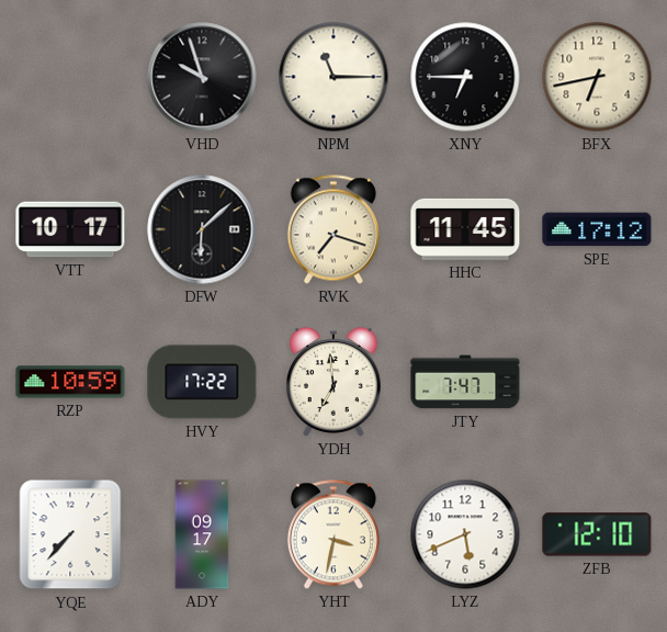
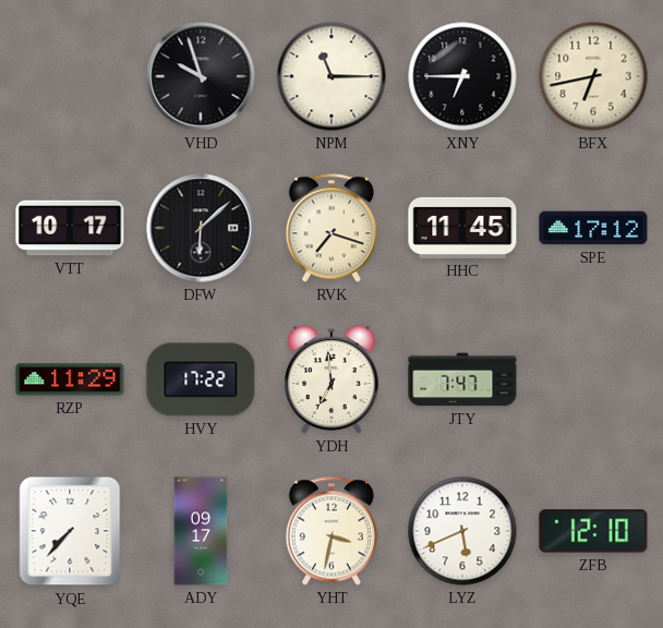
RZP: 10:59 -> 11:29 (70, 379)
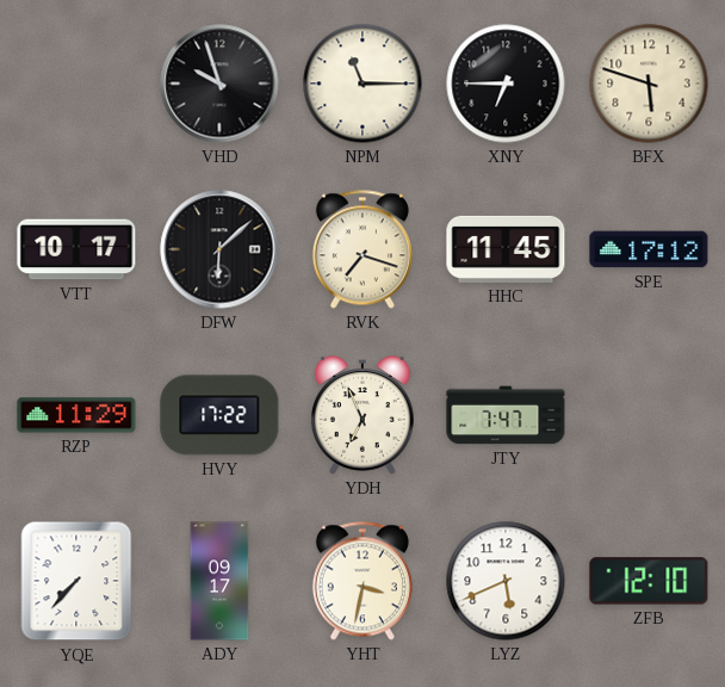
BFX: 6:43 -> 5:48 (649, 83)
YDH: 6:59 -> 6:56 (362, 415)
